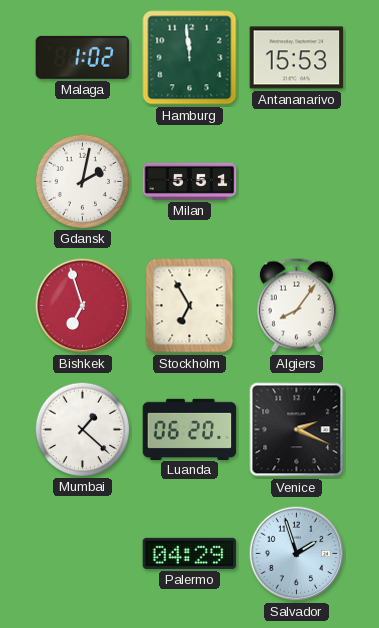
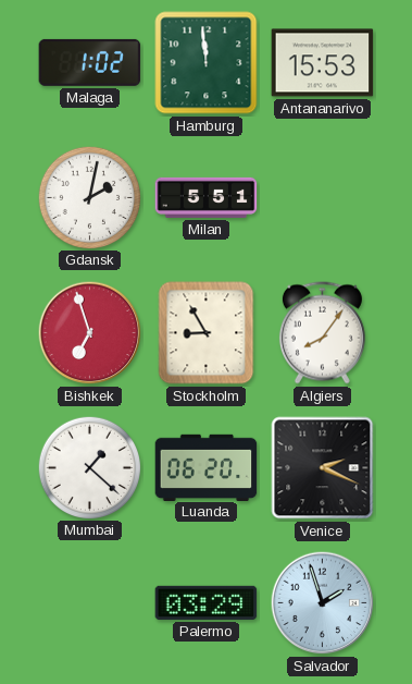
Stockholm: 6:55 -> 8:55 (207, 333)
Palermo: 04:29 -> 03:29 (207, 602)
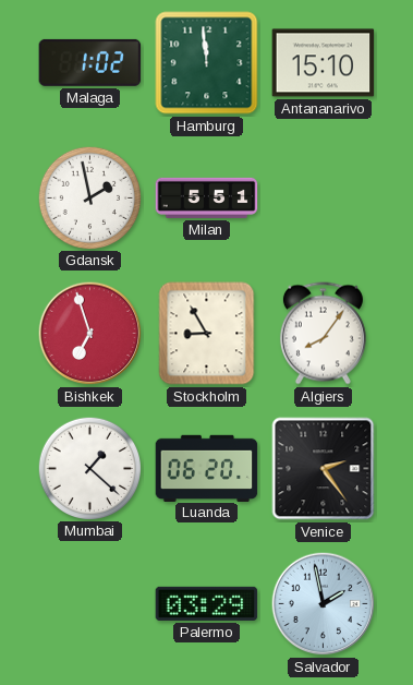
Antananarivo: 15:53 -> 15:10 (324, 63)
Gdansk: 2:02 -> 1:58 (89, 197)
Venice: 2:19 -> 2:24 (324, 469)
Salvador: 1:57 -> 1:58 (324, 604)
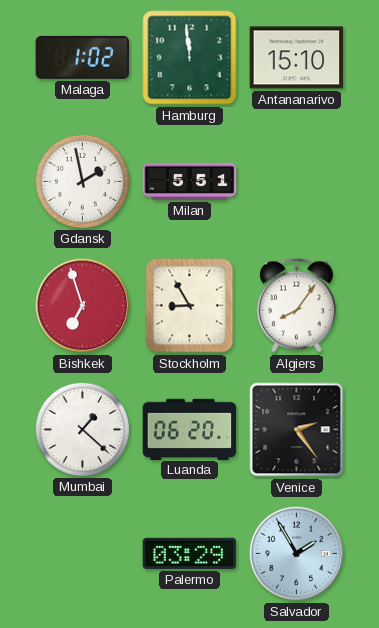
Salvador: 1:58 -> 1:55 (297, 554)
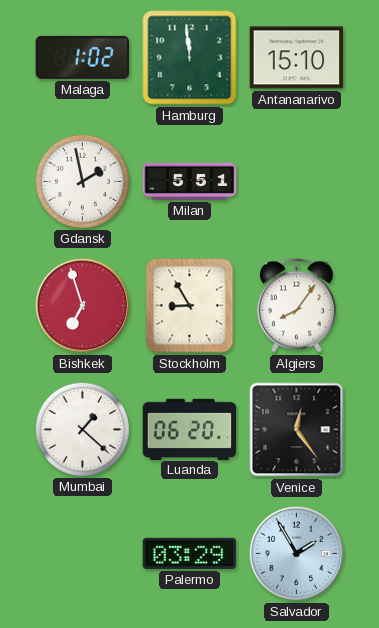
Venice: 2:24 -> 12:24 (297, 430)
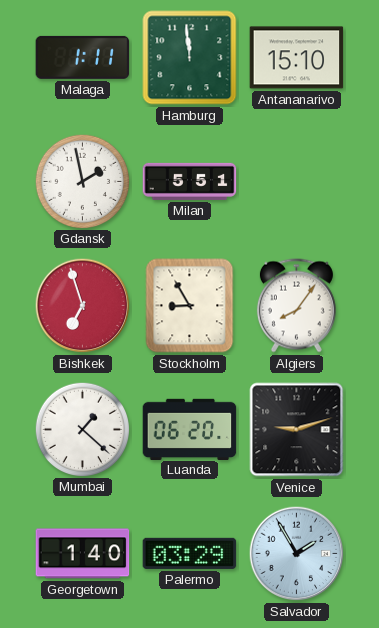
Malaga: 1:02 -> 1:11 (83, 57)
Venice: 12:24 -> 9:12 (297, 430)
Georgetown: none -> 1:40 (83, 554)
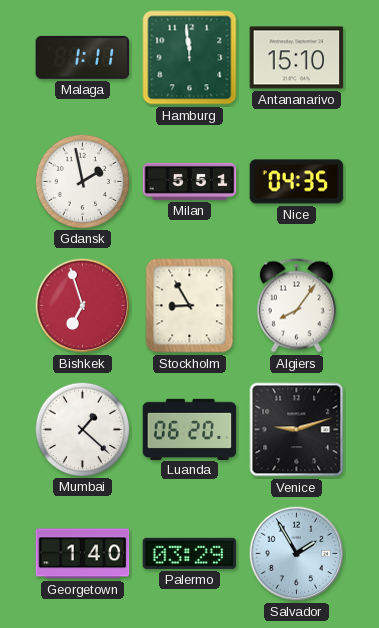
Nice: none -> 04:35 (297, 182)
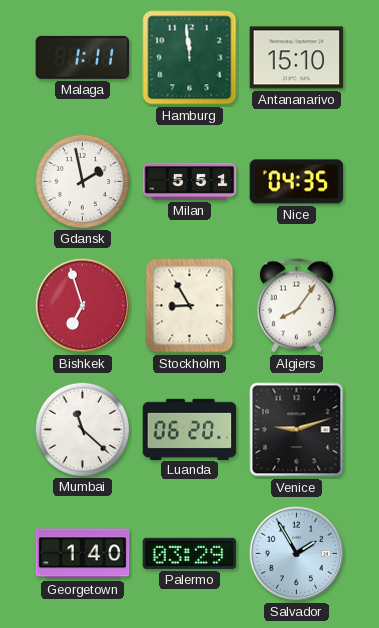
Mumbai: 1:22 -> 11:22 (82, 429)
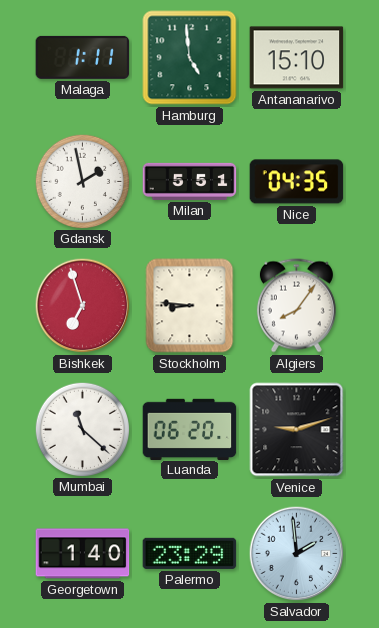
Hamburg: 11:59 -> 4:59 (190, 58)
Stockholm: 8:55 -> 8:46 (190, 306)
Palermo: 03:29 -> 23:29 (190, 553)
Salvador: 1:55 -> 1:59 (297, 554)
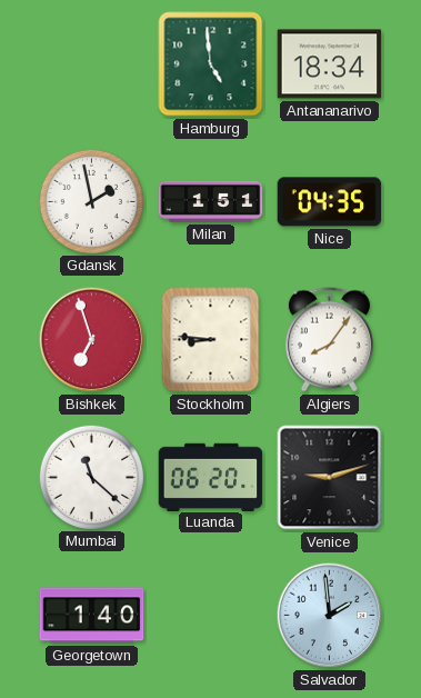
Malaga: 1:11 -> none (83, 57)
Antananarivo: 15:10 -> 18:34 (330, 64)
Milan: 5:51 -> 1:51 (211, 201)
Palermo: 23:29 -> none (190, 553)
